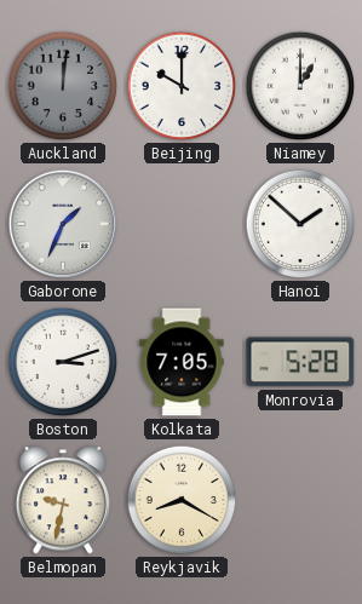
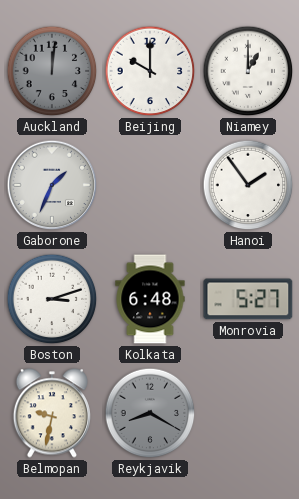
Hanoi: 1:52 -> 1:54 (248, 185)
Kolkata: 7:05 -> 6:48 (150, 299)
Monrovia: 5:28 -> 5:27 (248, 299)
Reykjavik dial: cream -> grey (150, 413)
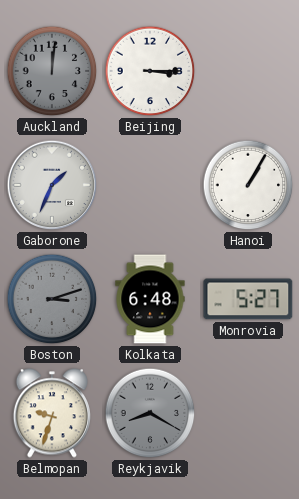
Beijing: 10:00 -> 3:15 (150, 71)
Niamey: 1:00 -> none (248, 71)
Hanoi: 1:54 -> 1:05 (248, 185)
Boston dial: white -> grey (52, 299)
Belmopan: 9:32 -> 9:33 (52, 413)
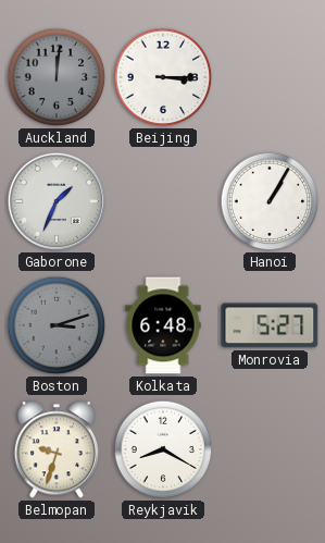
Reykjavik dial: grey -> white (163, 449)
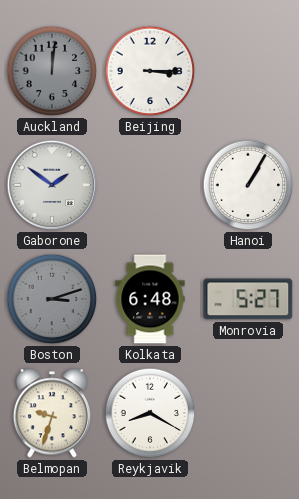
Gaborone: 1:34 -> 1:51 (52, 185)
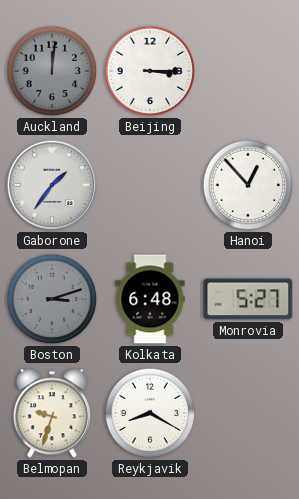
Gaborone: 1:51 -> 1:36 (52, 185)
Hanoi: 1:05 -> 12:53 (248, 185)
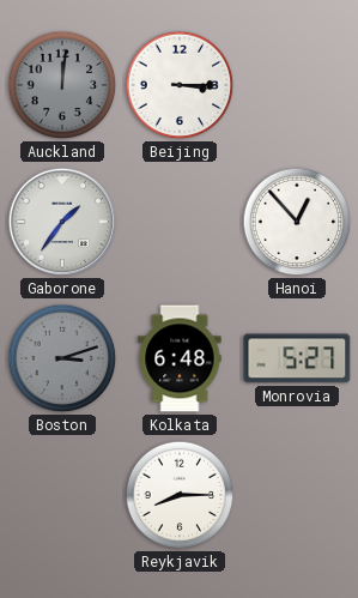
Belmopan: 9:33 -> none (52, 413)
Reykjavik: 8:20 -> 8:15 (180, 495)
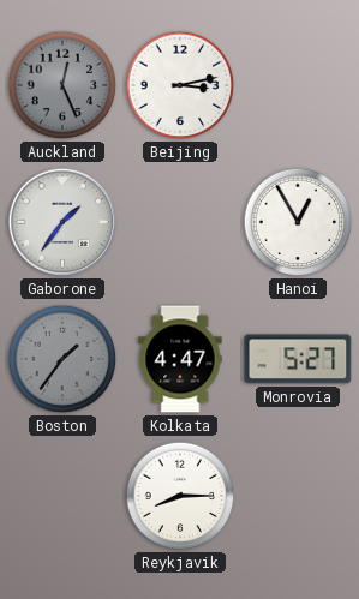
Auckland: 12:01 -> 12:26 (62, 85)
Beijing: 3:15 -> 3:13 (180, 85)
Hanoi: 12:53 -> 12:55 (298, 222)
Boston: 3:12 -> 1:36 (62, 359)
Kolkata: 6:48 -> 4:47 (180, 359)
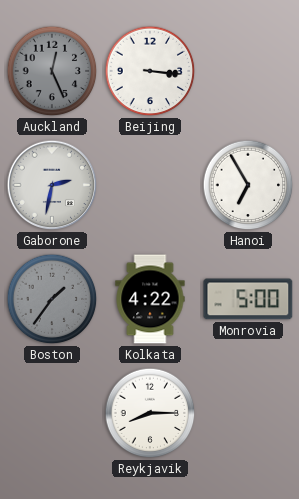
Beijing: 3:13 -> 3:16 (150, 71)
Gaborone: 1:36 -> 2:32 (52, 185)
Hanoi: 12:55 -> 6:55 (248, 185)
Kolkata: 4:47 -> 4:22 (150, 299)
Monrovia: 5:27 -> 5:00 (248, 299)
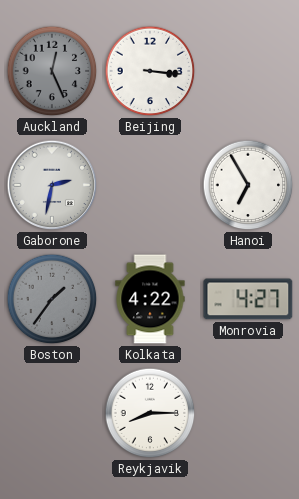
Monrovia: 5:00 -> 4:27 (248, 299)
